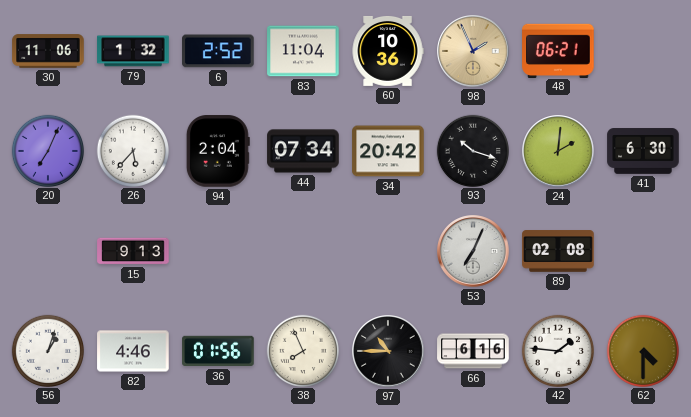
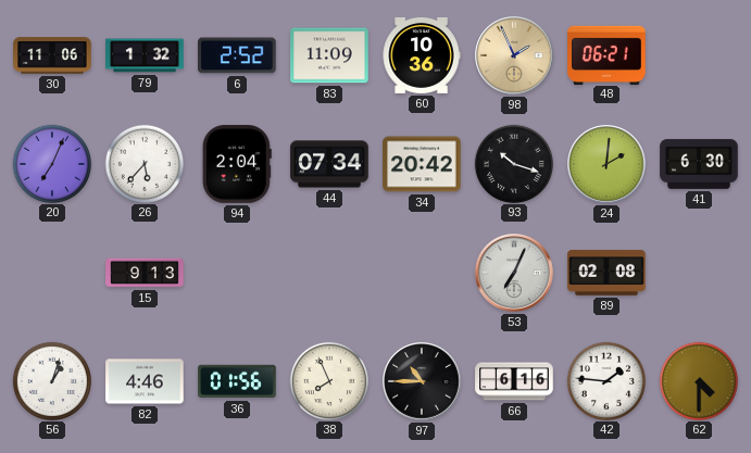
83: 11:04 -> 11:09 (329, 55)
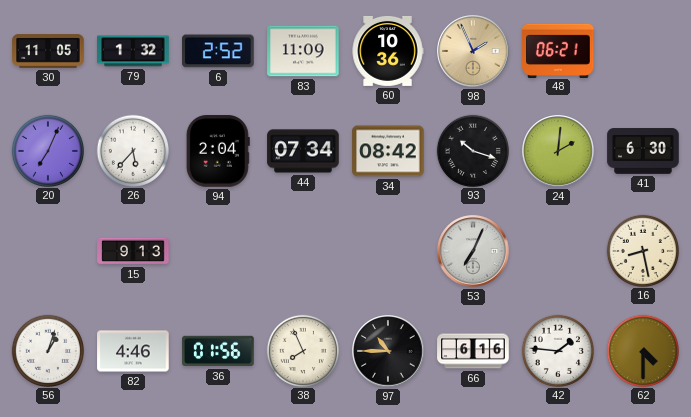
30: 11:06 -> 11:05 (48, 51)
34: 20:42 -> 08:42 (388, 151)
89: 02:08 -> none (606, 273)
16: none -> 8:28 (642, 250)
